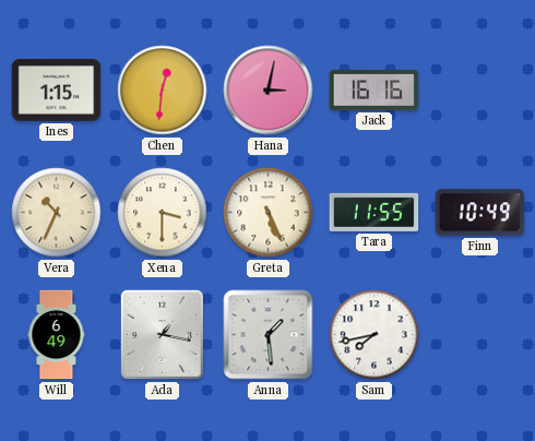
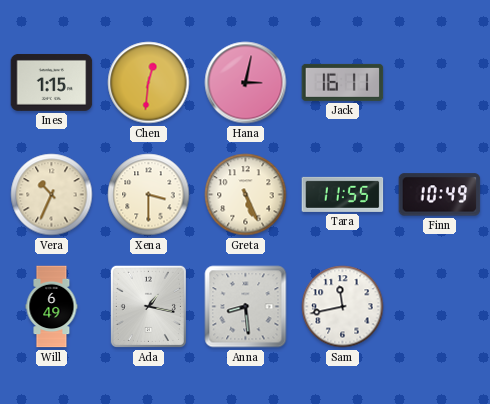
Jack: 16:16 -> 16:11 (343, 82)
Anna: 1:29 -> 8:29 (246, 307)
Sam: 7:43 -> 11:43 (343, 307)
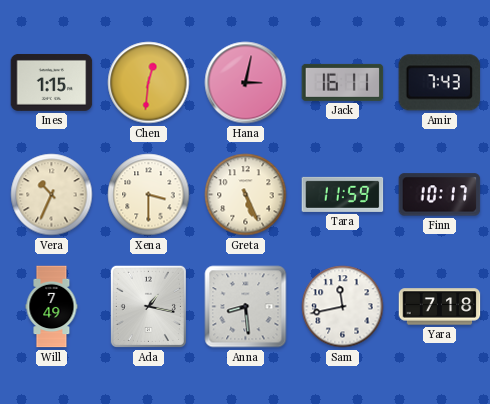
Amir: none -> 7:43 (440, 83)
Tara: 11:55 -> 11:59 (343, 194)
Finn: 10:49 -> 10:17 (440, 195)
Will: 6:49 -> 7:49 (52, 307)
Yara: none -> 7:18 (440, 307)
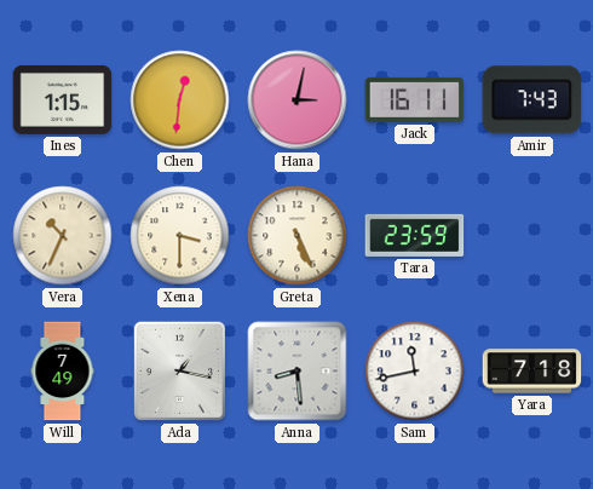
Tara: 11:59 -> 23:59 (415, 235)
Finn: 10:17 -> none (440, 195)
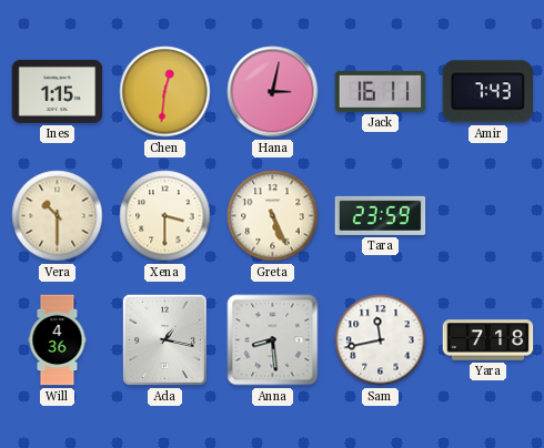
Vera: 10:34 -> 10:30 (58, 216)
Will: 7:49 -> 4:36 (58, 340)
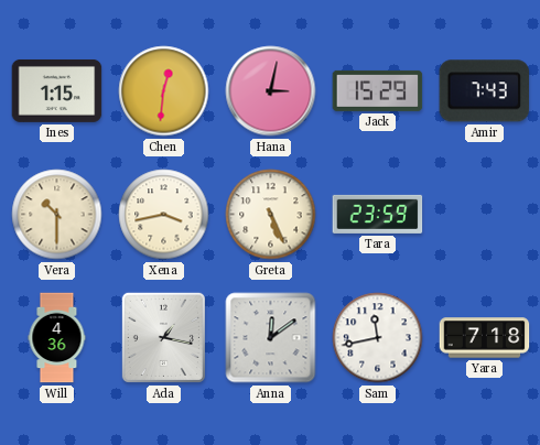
Jack: 16:11 -> 15:29 (378, 90)
Xena: 3:30 -> 3:43 (164, 215)
Anna: 8:29 -> 12:09 (271, 338)
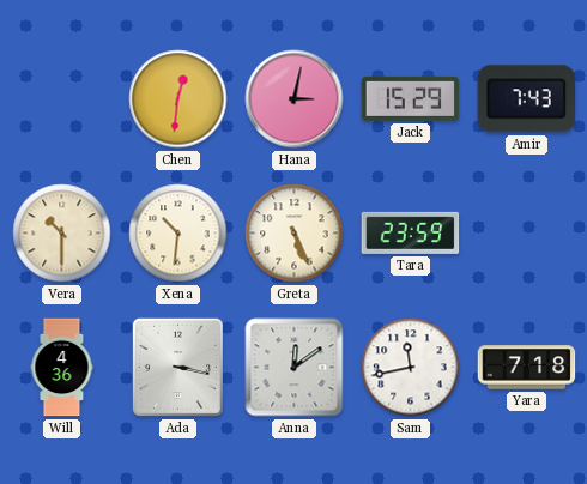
Ines: 1:15 -> none (57, 90)
Xena: 3:43 -> 10:31 (178, 234)
Ada: 1:17 -> 3:17 (177, 367)
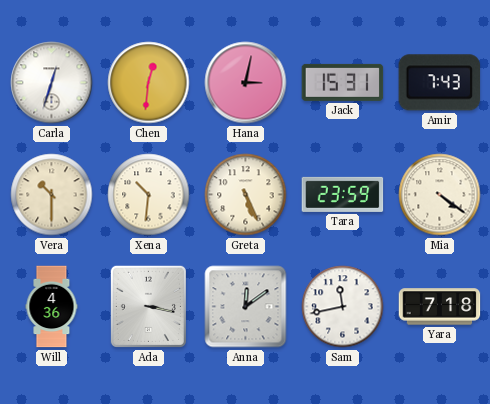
Carla: none -> 12:33 (52, 83)
Jack: 15:29 -> 15:31 (343, 82)
Mia: none -> 4:21 (440, 195)
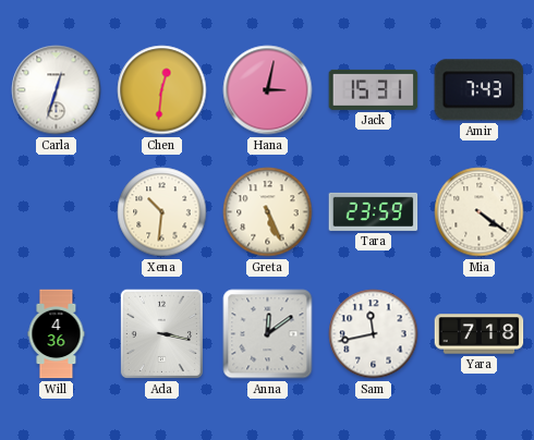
Vera: 10:30 -> none (52, 195)
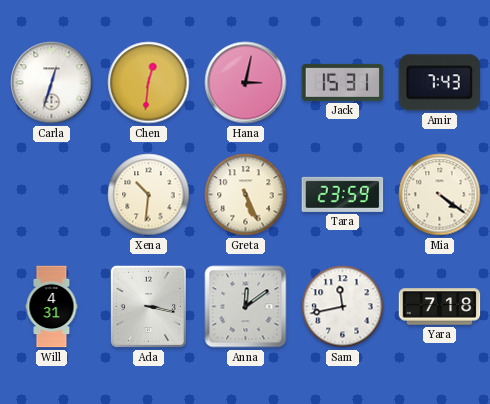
Will: 4:36 -> 4:31 (52, 307)
